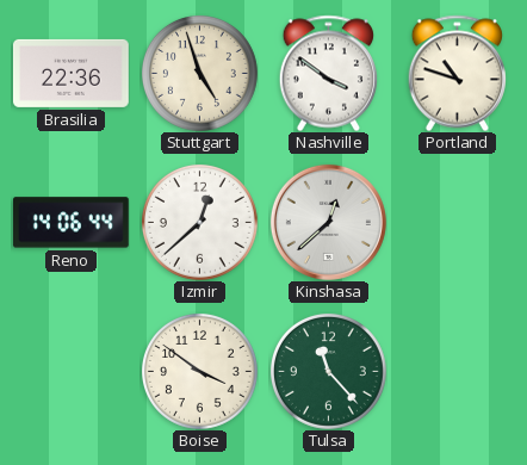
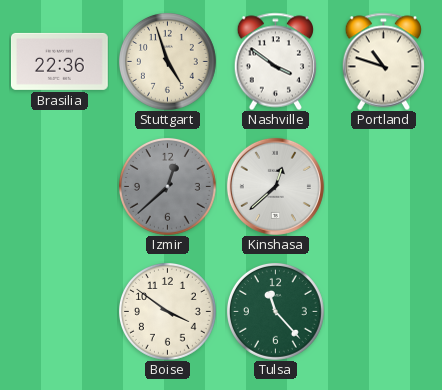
Reno: 14:06 -> none (70, 223)
Izmir dial: white -> grey (167, 186)
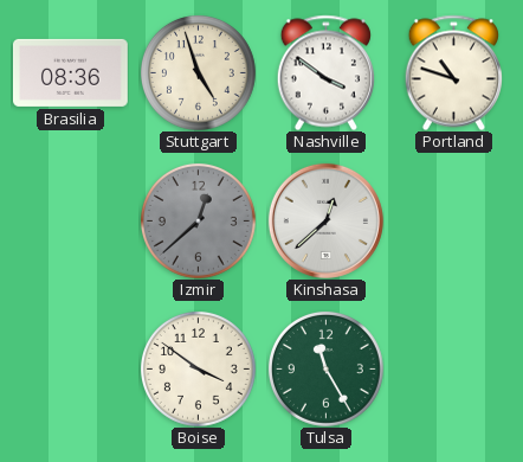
Brasilia: 22:36 -> 08:36 (70, 72)
Tulsa: 11:23 -> 11:25 (325, 368)
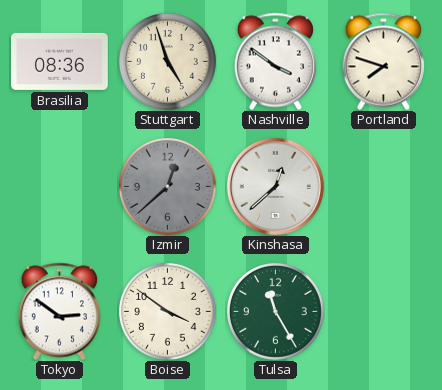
Portland: 10:48 -> 7:48 (383, 61)
Tokyo: none -> 2:51 (59, 311)
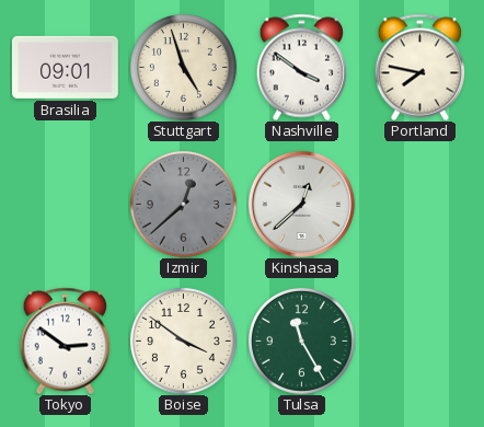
Brasilia: 08:36 -> 09:01 (65, 67)
Portland: 7:48 -> 7:47 (419, 67)
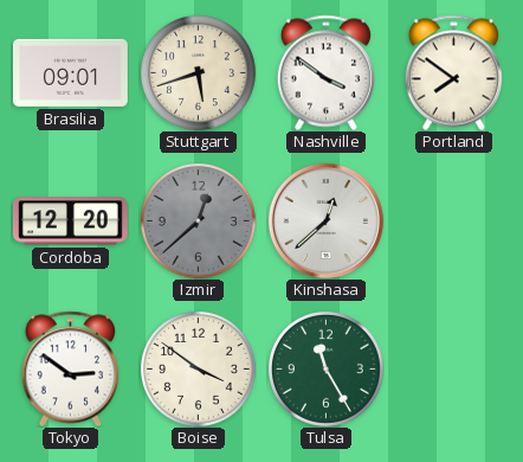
Stuttgart: 4:57 -> 5:42 (198, 72)
Portland: 7:47 -> 7:51 (453, 72)
Cordoba: none -> 12:20 (70, 222)
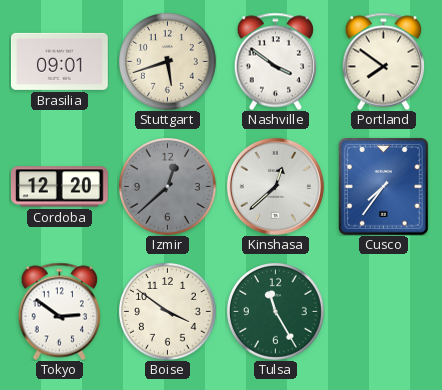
Cusco: none -> 7:36 (384, 187)
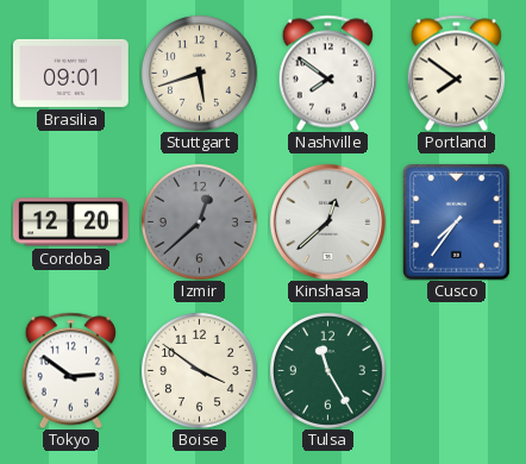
Nashville: 3:51 -> 7:51 (327, 73)
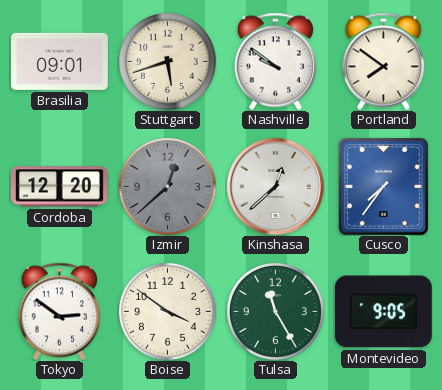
Nashville: 7:51 -> 9:51 (275, 61)
Montevideo: none -> 9:05 (383, 312)
